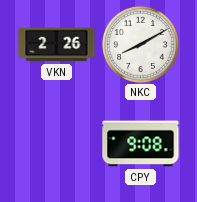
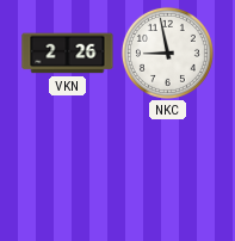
NKC: 8:10 -> 8:58 (167, 52)
CPY: 9:08 -> none (141, 144)
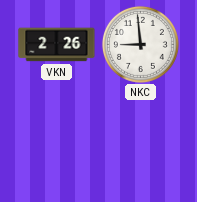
NKC: 8:58 -> 8:59 (140, 44)
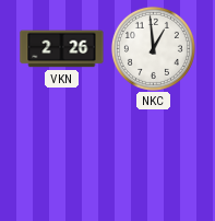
NKC: 8:59 -> 12:59 (153, 48)
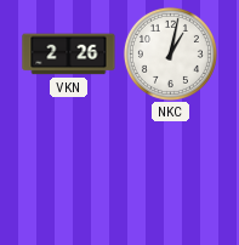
NKC: 12:59 -> 1:02 (170, 53)
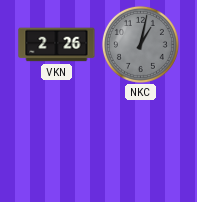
NKC dial: white -> grey (140, 44)
